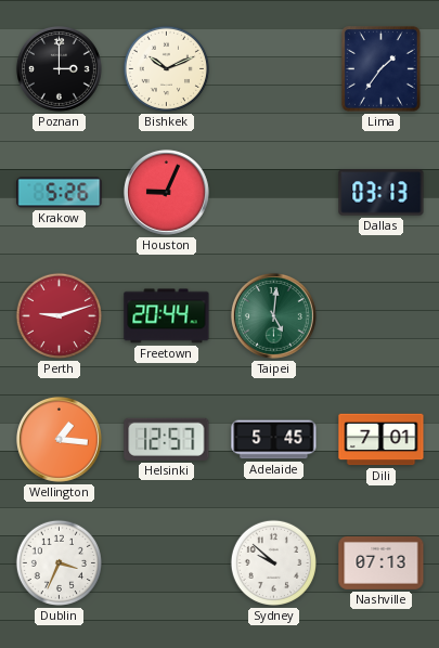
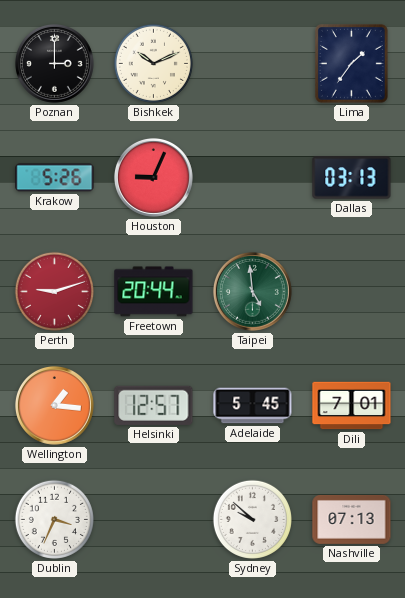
Taipei: 5:01 -> 4:59 (252, 291)
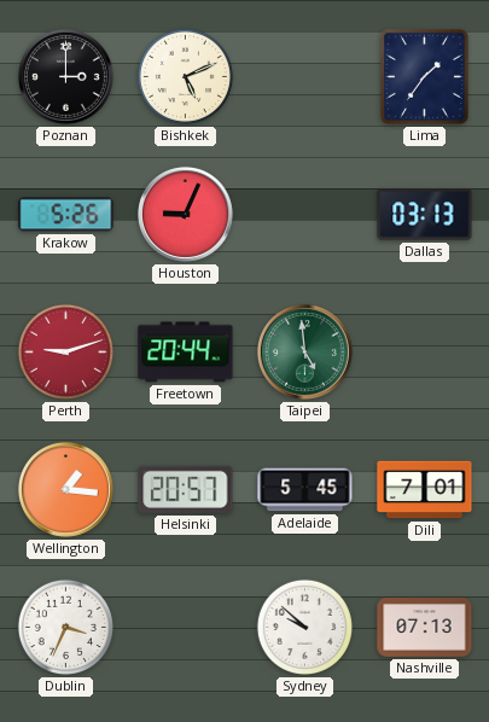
Bishkek: 10:11 -> 5:11 (185, 76)
Helsinki: 12:57 -> 20:57 (186, 489)
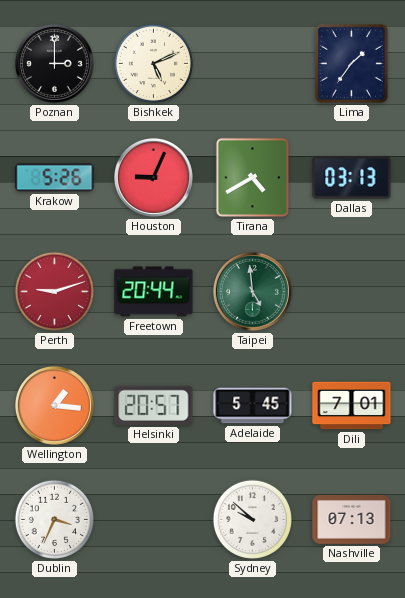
Tirana: none -> 4:40 (252, 177)
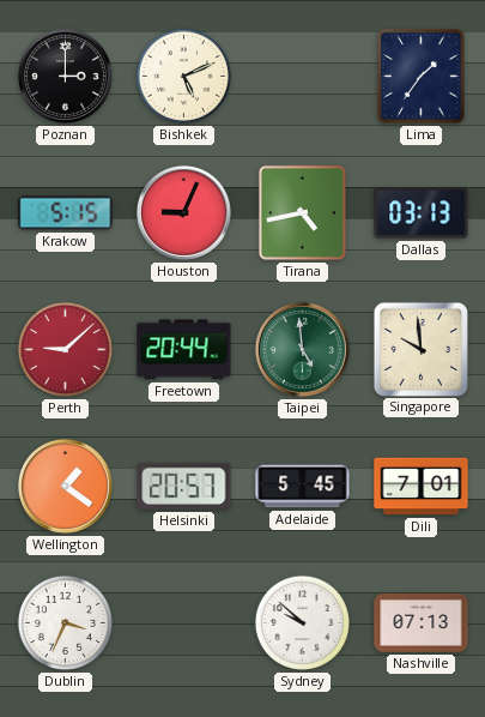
Krakow: 5:26 -> 5:15 (66, 213)
Tirana: 4:40 -> 4:43 (302, 212)
Perth: 9:12 -> 9:08 (65, 349)
Singapore: none -> 9:59 (420, 349)
Wellington: 1:16 -> 1:21 (65, 486)
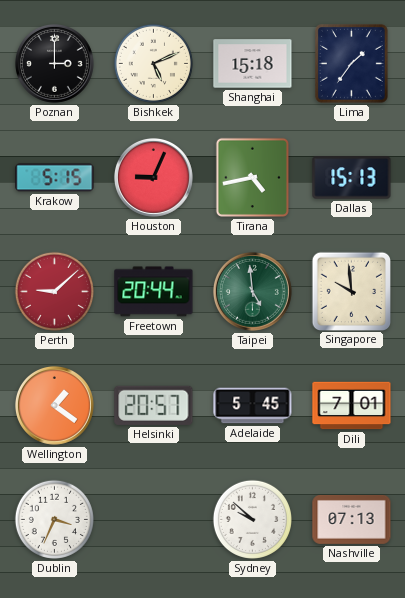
Shanghai: none -> 15:18 (253, 64)
Dallas: 03:13 -> 15:13 (352, 178)
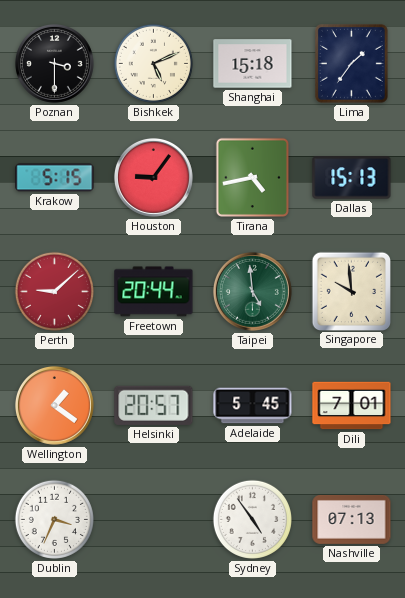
Poznan: 3:00 -> 3:30 (54, 63)
Houston: 9:04 -> 9:06 (153, 177)
Sydney: 9:52 -> 4:54 (252, 519)
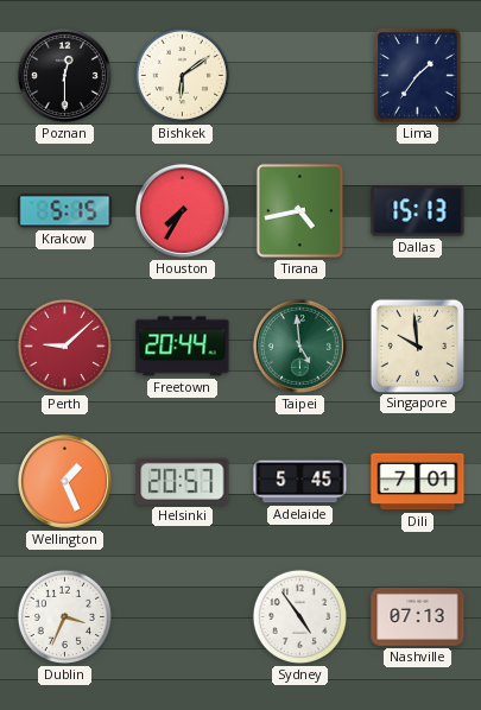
Poznan: 3:30 -> 12:30 (64, 75)
Bishkek: 5:11 -> 6:09 (182, 75)
Shanghai: 15:18 -> none (253, 64)
Houston: 9:06 -> 7:35 (182, 210)
Wellington: 1:21 -> 1:26 (64, 481)
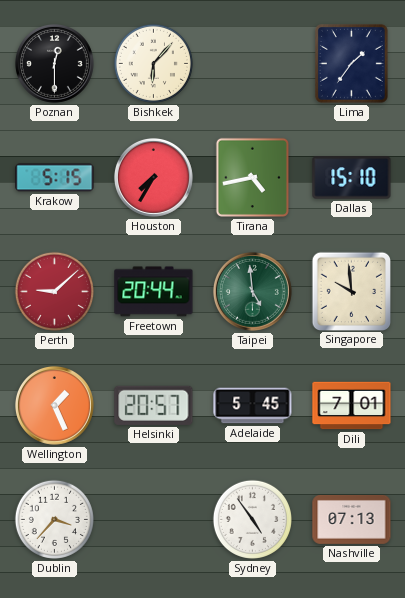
Bishkek: 6:09 -> 6:07 (153, 63)
Dallas: 15:13 -> 15:10 (352, 178)
Dublin: 3:34 -> 3:37 (54, 519)
